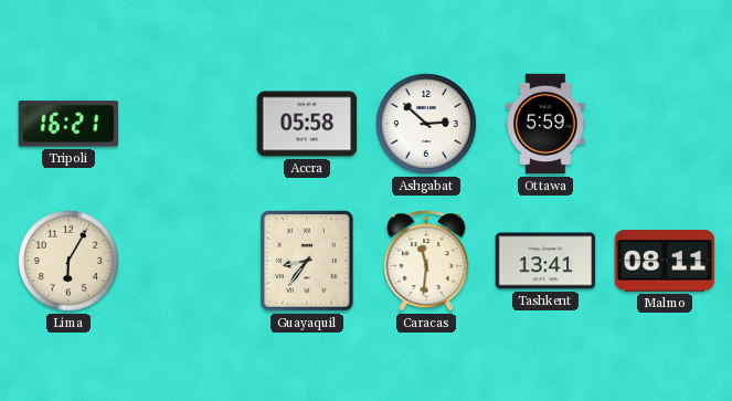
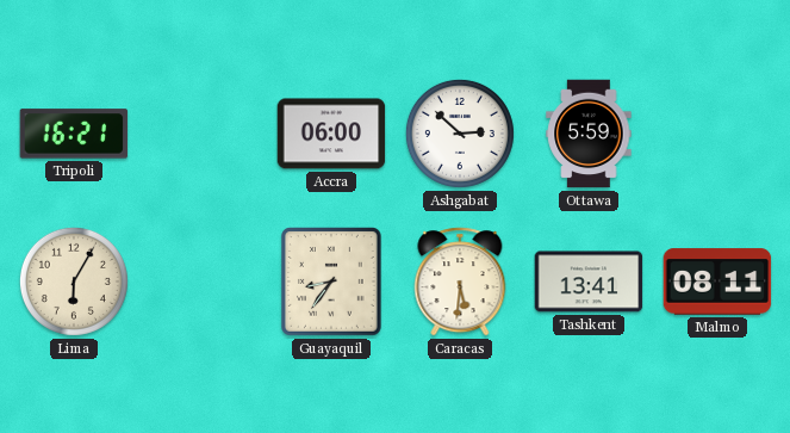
Accra: 05:58 -> 06:00 (331, 134)
Caracas: 11:31 -> 5:31 (460, 282)
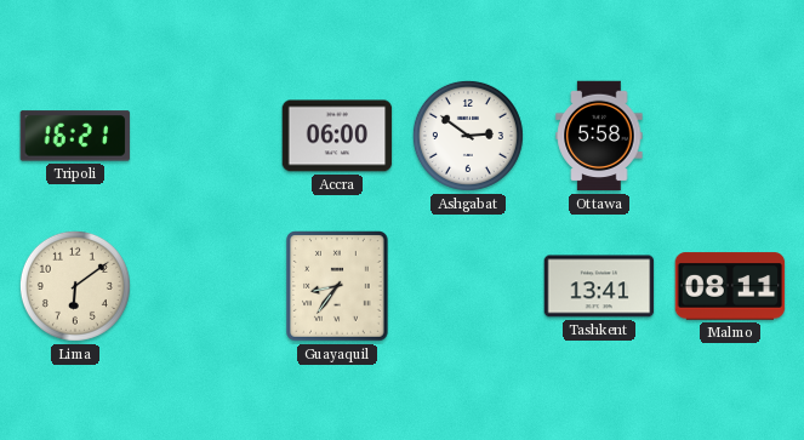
Ashgabat: 2:52 -> 2:51 (468, 136)
Ottawa: 5:59 -> 5:58 (599, 136)
Lima: 6:05 -> 6:09 (75, 286)
Caracas: 5:31 -> none (460, 282)
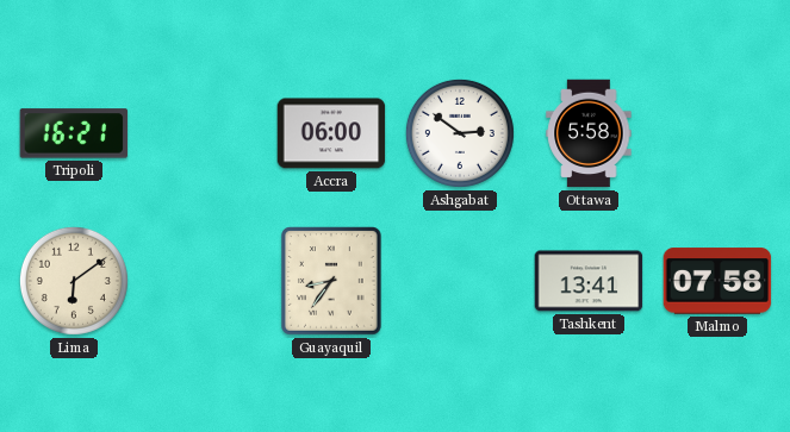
Malmo: 08:11 -> 07:58 (717, 281)
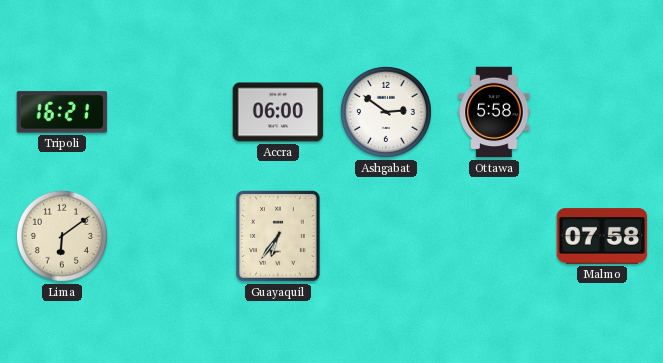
Guayaquil: 8:36 -> 6:36 (279, 237)
Tashkent: 13:41 -> none (589, 281)
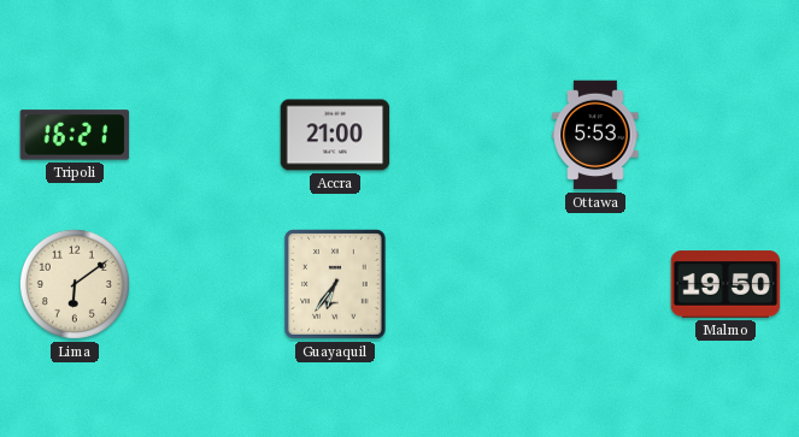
Accra: 06:00 -> 21:00 (335, 135)
Ashgabat: 2:51 -> none (386, 112)
Ottawa: 5:58 -> 5:53 (595, 135)
Malmo: 07:58 -> 19:50 (725, 284)
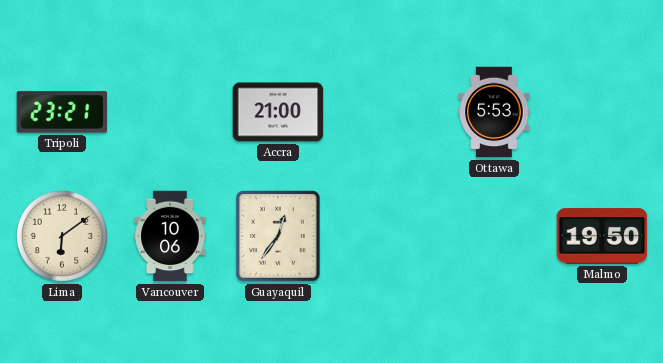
Tripoli: 16:21 -> 23:21 (62, 112)
Vancouver: none -> 10:06 (170, 236)
Guayaquil: 6:36 -> 12:36 (279, 237)
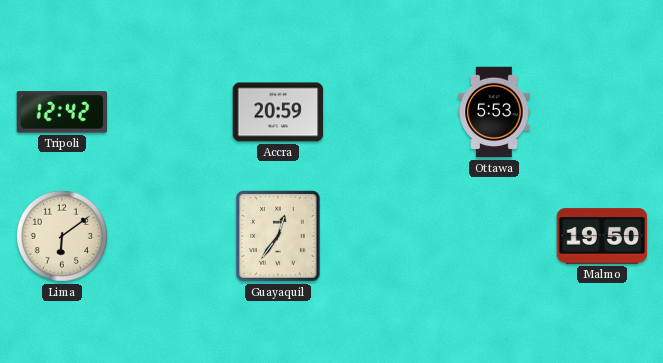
Tripoli: 23:21 -> 12:42 (62, 112)
Accra: 21:00 -> 20:59 (278, 112)
Vancouver: 10:06 -> none (170, 236)
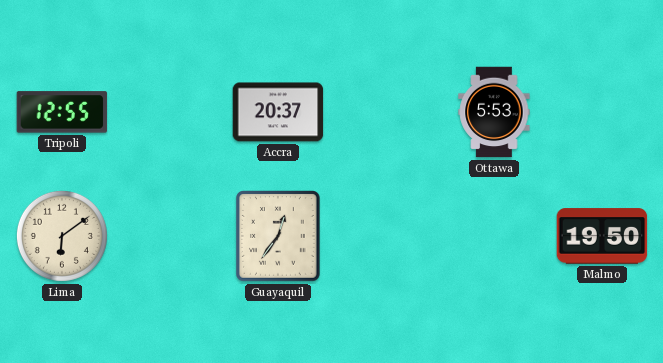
Tripoli: 12:42 -> 12:55 (62, 112)
Accra: 20:59 -> 20:37 (278, 112)
